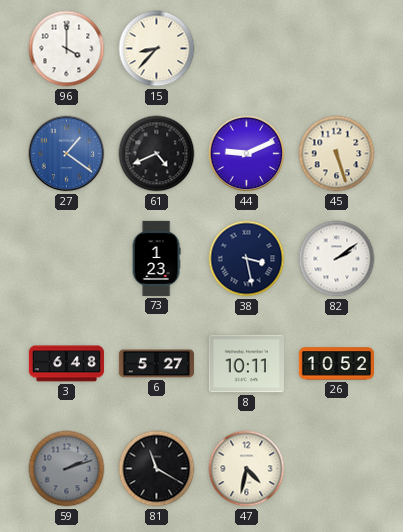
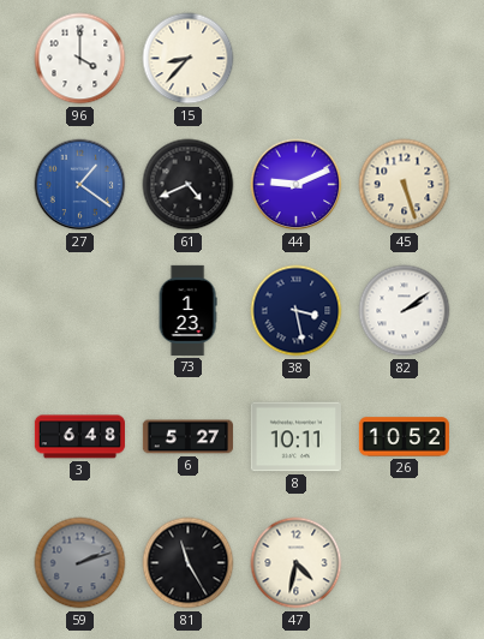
81: 11:20 -> 11:25 (189, 563)
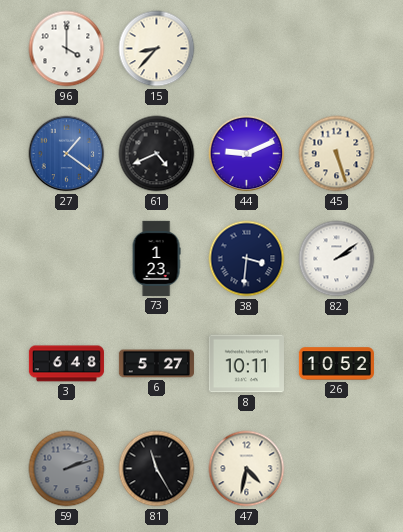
38: 3:28 -> 3:31 (247, 259)
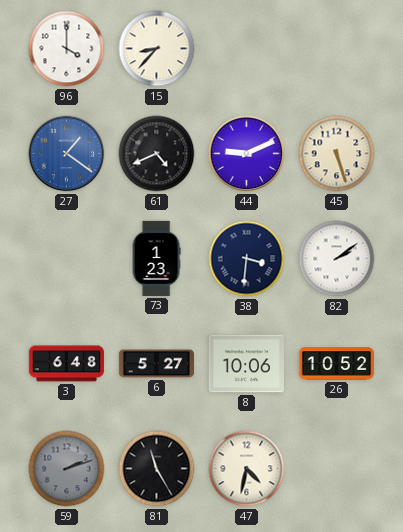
8: 10:11 -> 10:06 (246, 364)
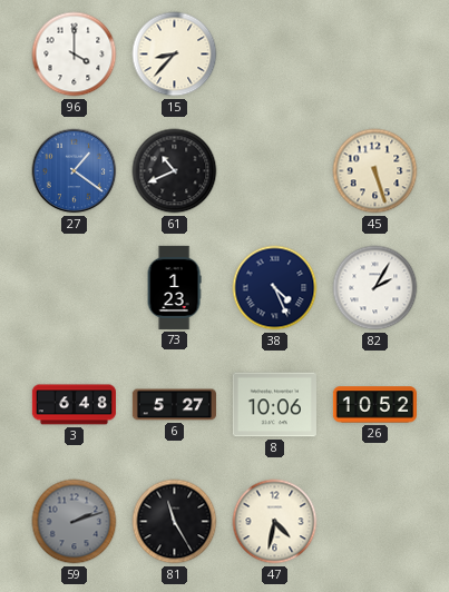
61: 4:41 -> 10:41 (175, 171)
44: 9:11 -> none (247, 154)
38: 3:31 -> 4:26 (275, 288)
82: 2:09 -> 2:05 (375, 288)
